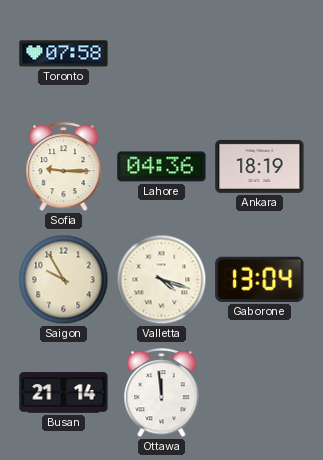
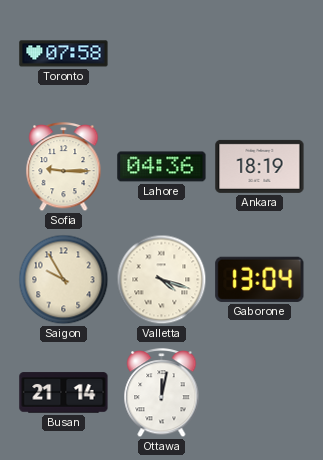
Ottawa: 11:59 -> 12:02 (162, 394)
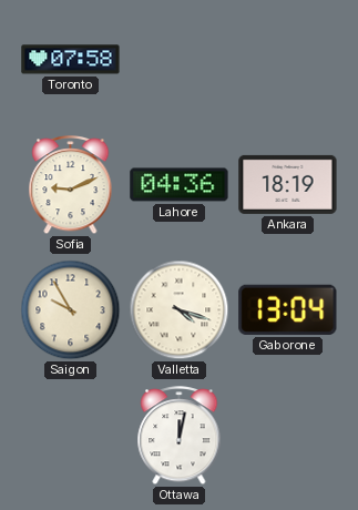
Sofia: 9:15 -> 9:11 (71, 186)
Busan: 21:14 -> none (64, 393)
